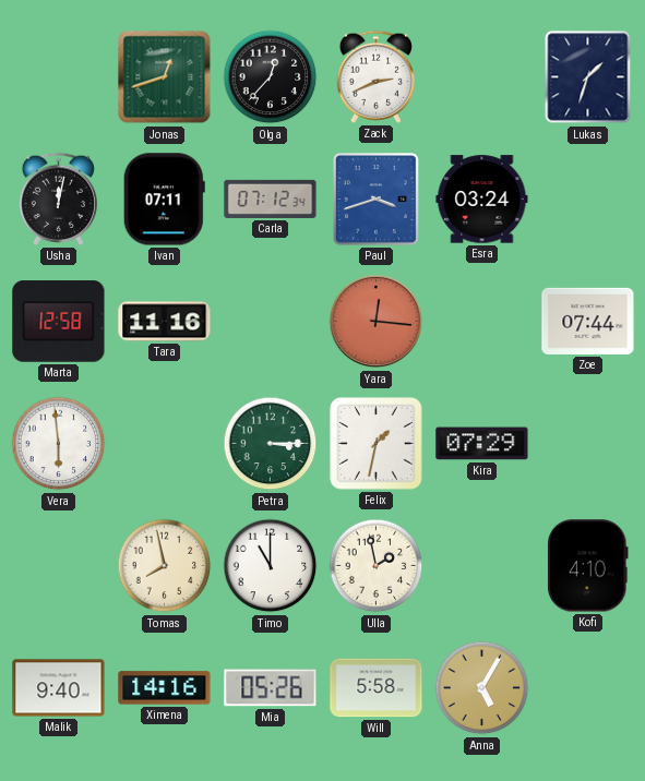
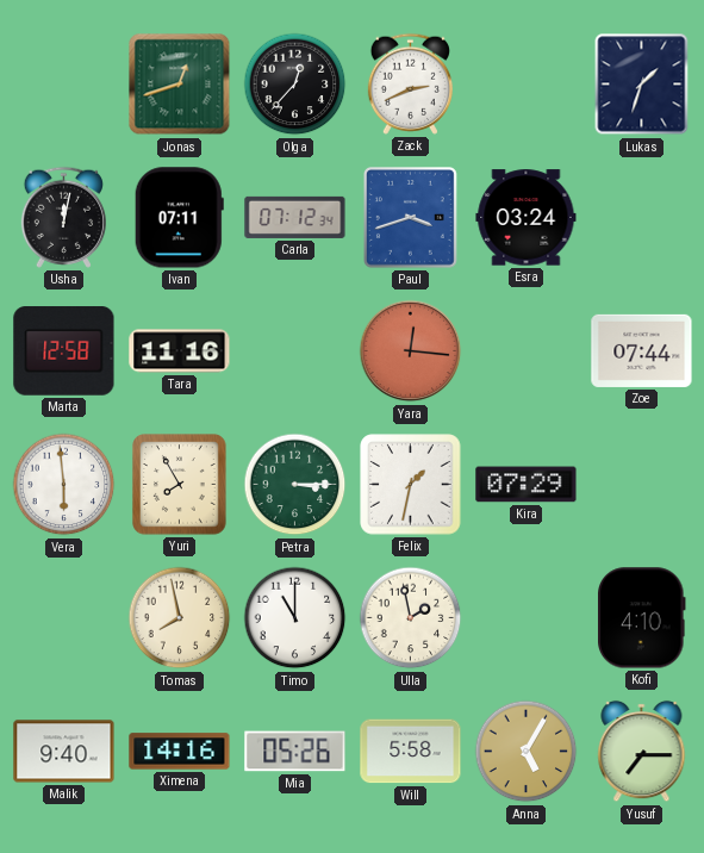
Yuri: none -> 7:55 (180, 485)
Yusuf: none -> 7:15 (642, 752)
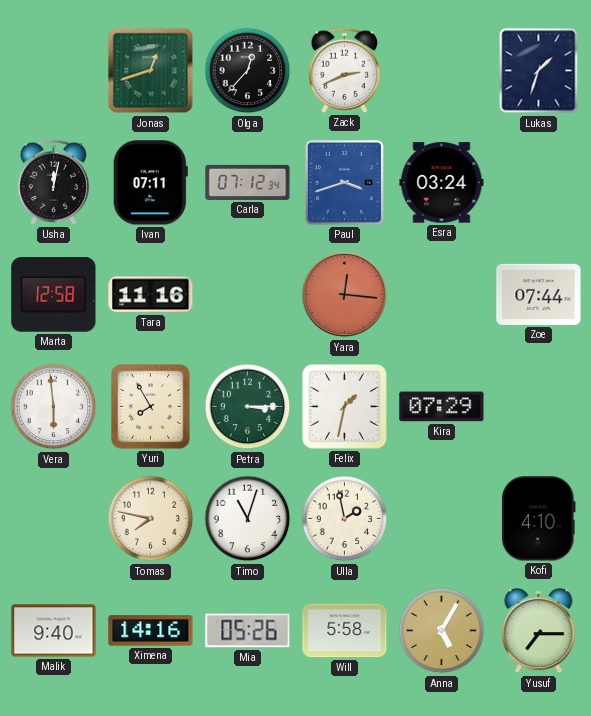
Tomas: 7:58 -> 7:47 (151, 519)
Timo: 11:00 -> 11:03 (248, 519)
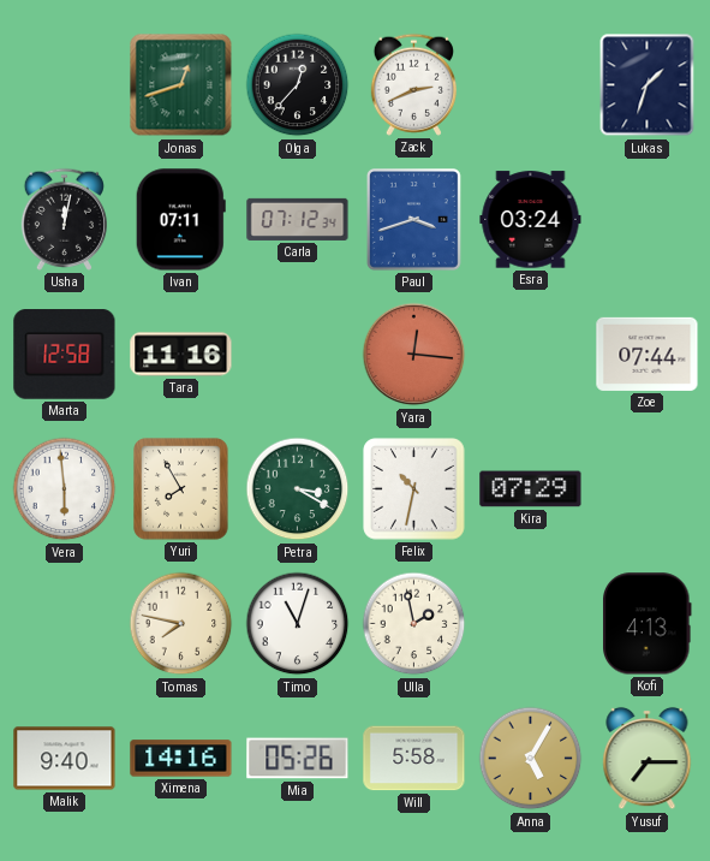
Petra: 3:15 -> 3:20 (298, 489)
Felix: 1:32 -> 10:32 (414, 489)
Kofi: 4:10 -> 4:13 (648, 624)
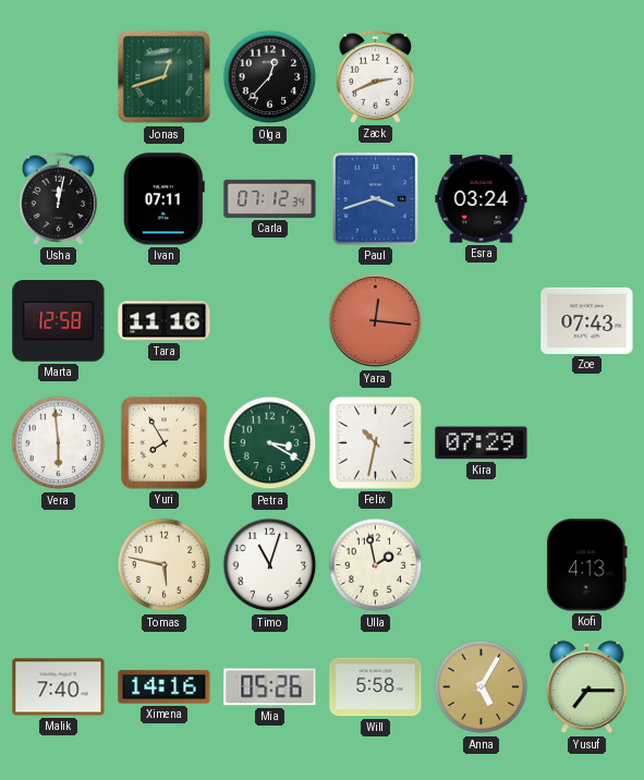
Lukas: 1:33 -> none (648, 85)
Zoe: 07:44 -> 07:43 (587, 320)
Tomas: 7:47 -> 5:47 (165, 565)
Malik: 9:40 -> 7:40 (59, 687)
